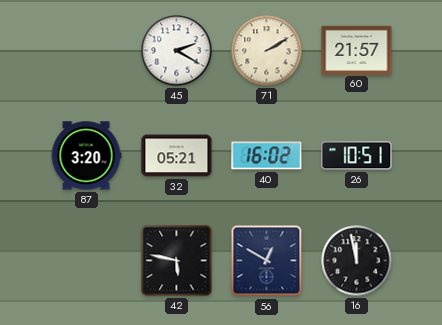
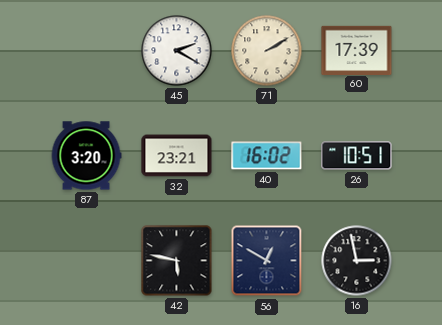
60: 21:57 -> 17:39 (357, 50)
32: 05:21 -> 23:21 (177, 156)
16: 11:58 -> 2:58 (357, 261)
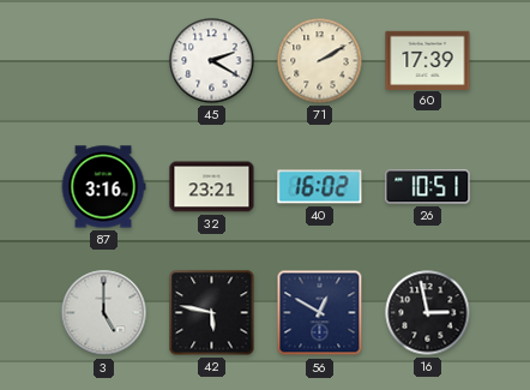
87: 3:20 -> 3:16 (103, 187)
3: none -> 5:00 (104, 313)
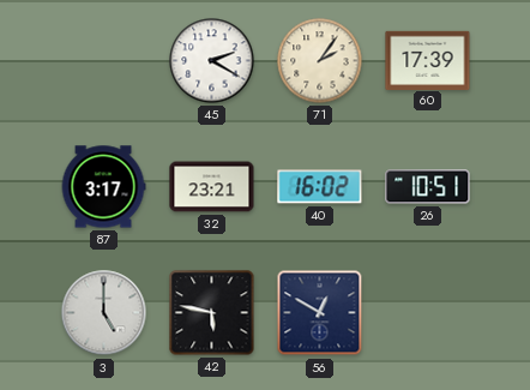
71: 2:10 -> 2:06 (320, 61)
87: 3:16 -> 3:17 (103, 187)
16: 2:58 -> none (428, 313)
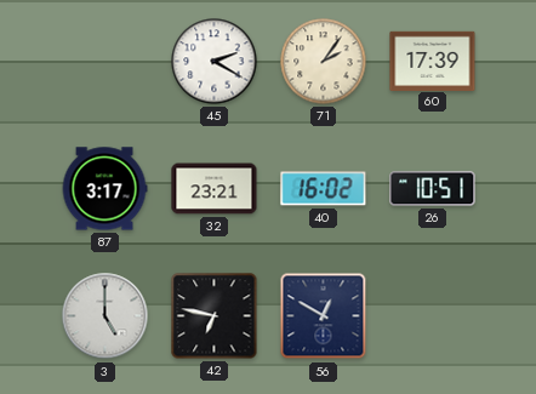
42: 5:47 -> 6:47 (215, 316)
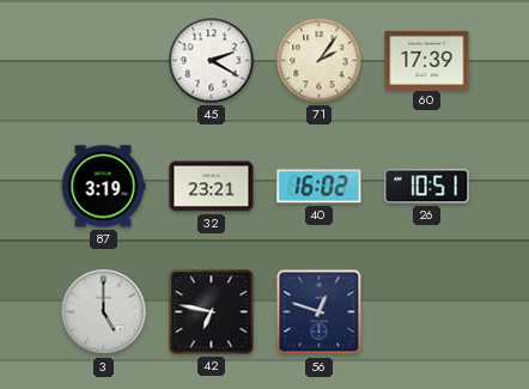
87: 3:17 -> 3:19 (103, 187)
56: 12:50 -> 12:48 (320, 312)
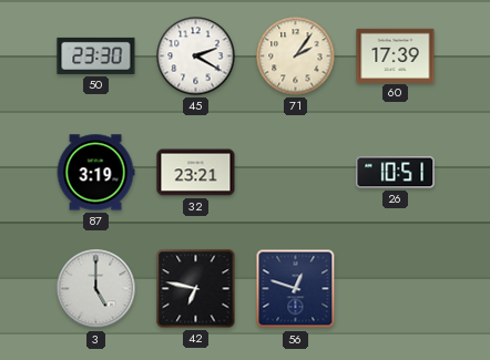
50: none -> 23:30 (96, 55)
40: 16:02 -> none (320, 187)
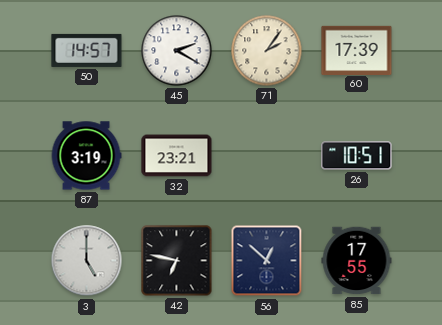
50: 23:30 -> 14:57 (87, 50)
56: 12:48 -> 12:52 (267, 261)
85: none -> 17:55 (357, 261)
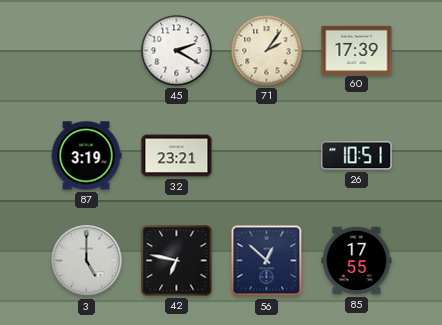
50: 14:57 -> none (87, 50)
